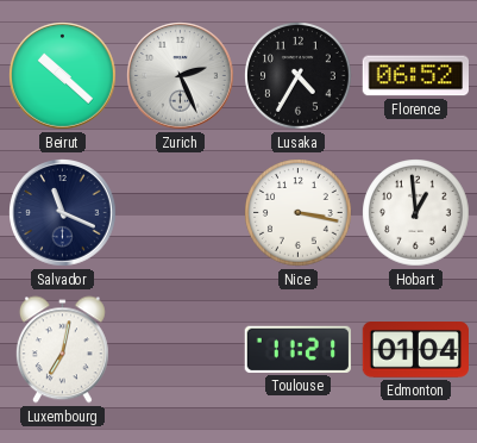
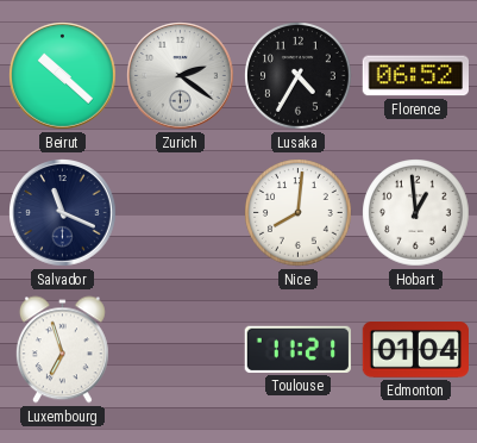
Zurich: 2:26 -> 2:21 (181, 76)
Nice: 3:17 -> 8:01 (299, 213)
Luxembourg: 7:02 -> 6:57 (62, 350)
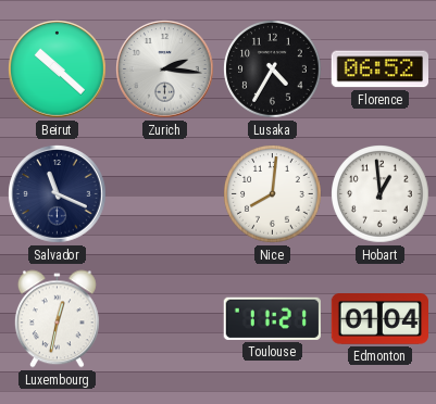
Zurich: 2:21 -> 2:16 (165, 70)
Luxembourg: 6:57 -> 12:32 (57, 319)
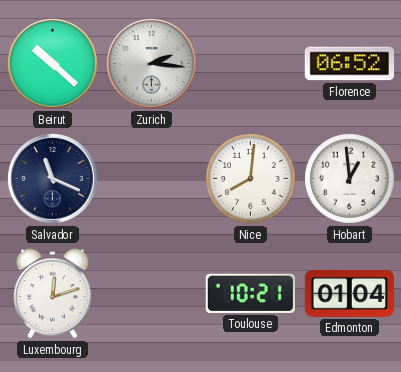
Lusaka: 4:35 -> none (273, 70)
Luxembourg: 12:32 -> 12:12 (52, 294)
Toulouse: 11:21 -> 10:21 (250, 293)
